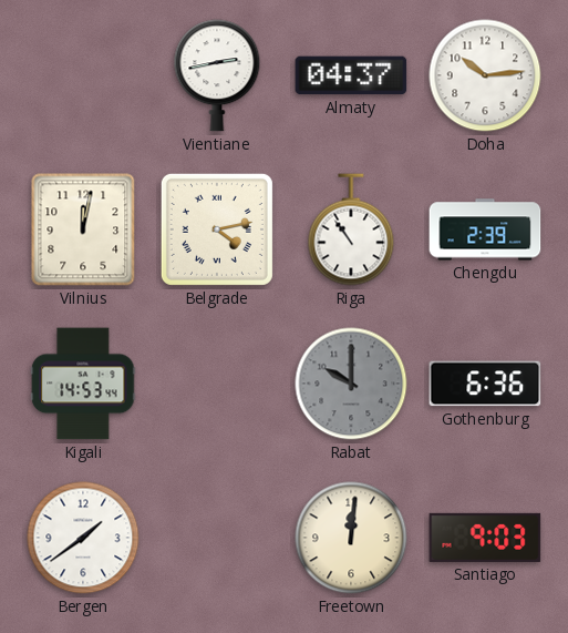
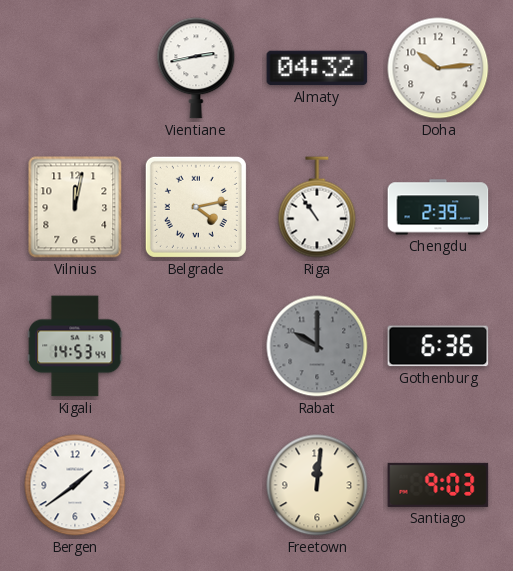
Almaty: 04:37 -> 04:32 (317, 68)
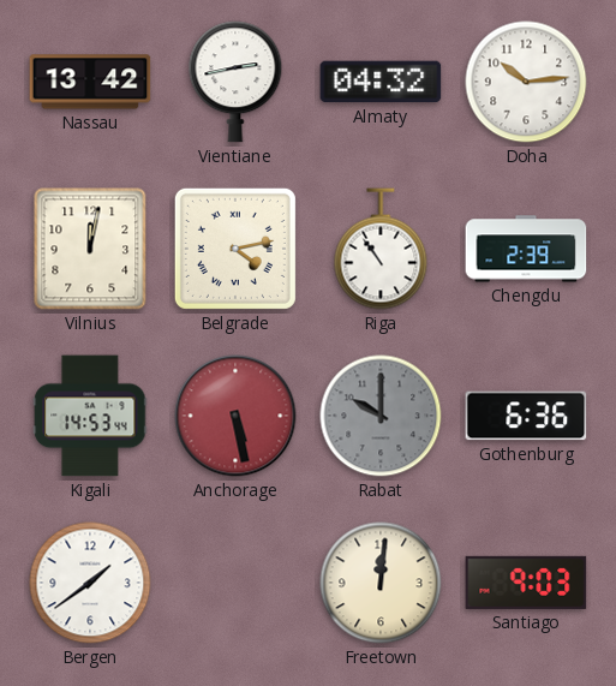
Nassau: none -> 13:42 (90, 82)
Anchorage: none -> 5:28 (235, 416)
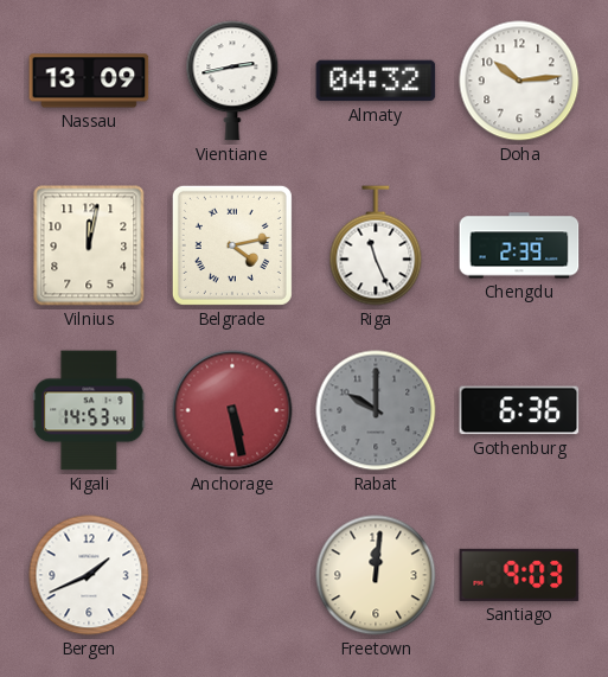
Nassau: 13:42 -> 13:09 (89, 81)
Riga: 10:54 -> 11:26 (376, 245)
Bergen: 1:39 -> 1:41 (89, 575)
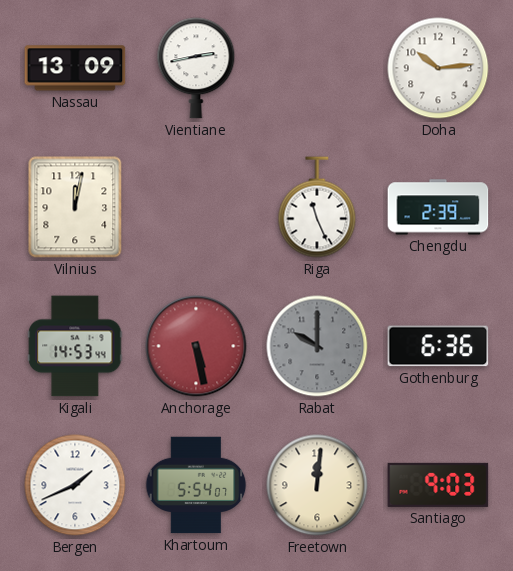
Almaty: 04:32 -> none (376, 81)
Belgrade: 4:13 -> none (232, 245)
Khartoum: none -> 5:54 (196, 485)
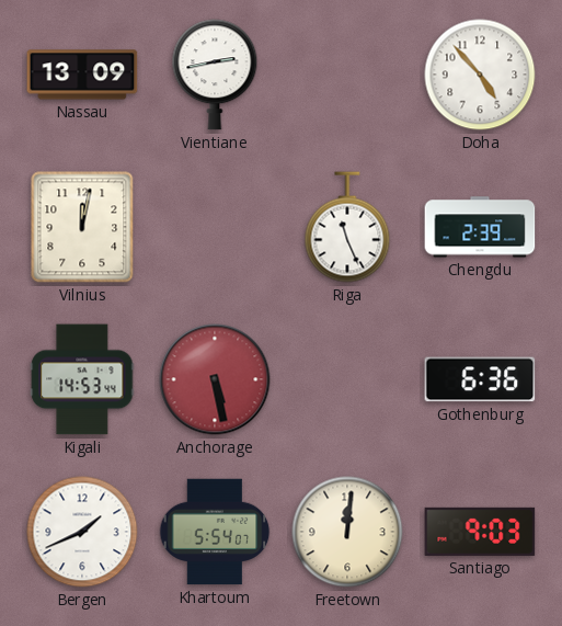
Doha: 10:14 -> 4:53 (480, 75)
Rabat: 10:00 -> none (317, 346)
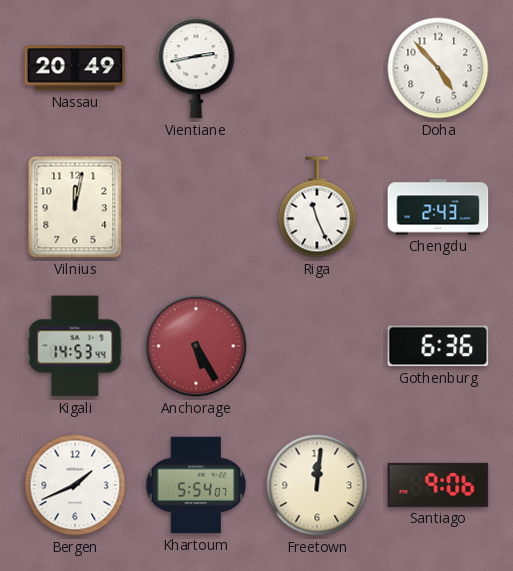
Nassau: 13:09 -> 20:49 (75, 68)
Chengdu: 2:39 -> 2:43 (438, 207)
Anchorage: 5:28 -> 5:25 (196, 346)
Santiago: 9:03 -> 9:06 (438, 485)
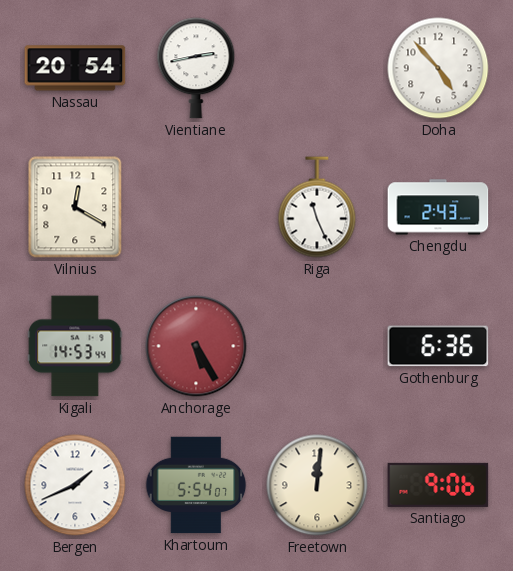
Nassau: 20:49 -> 20:54 (75, 68)
Vilnius: 12:02 -> 12:20 (75, 207)
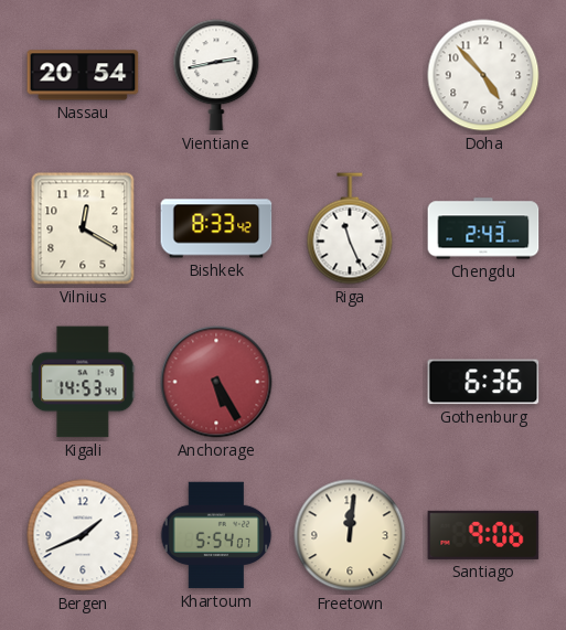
Bishkek: none -> 8:33 (216, 228)
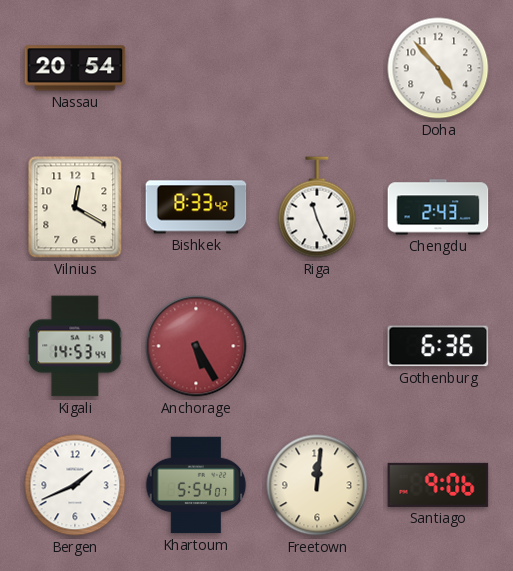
Vientiane: 2:43 -> none (216, 75)
